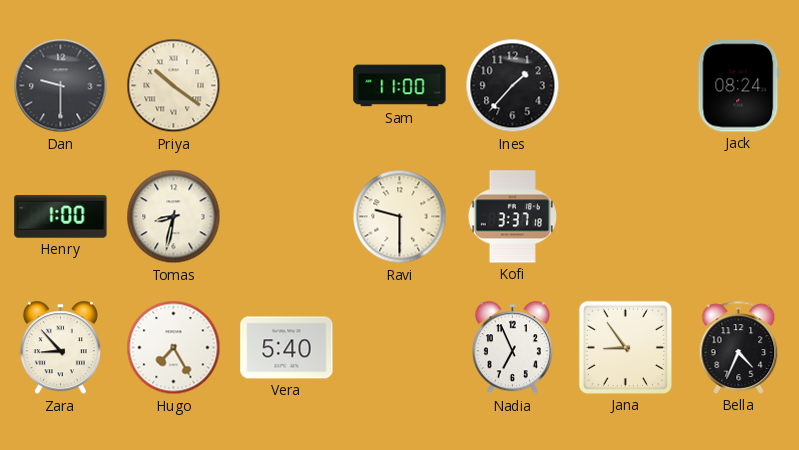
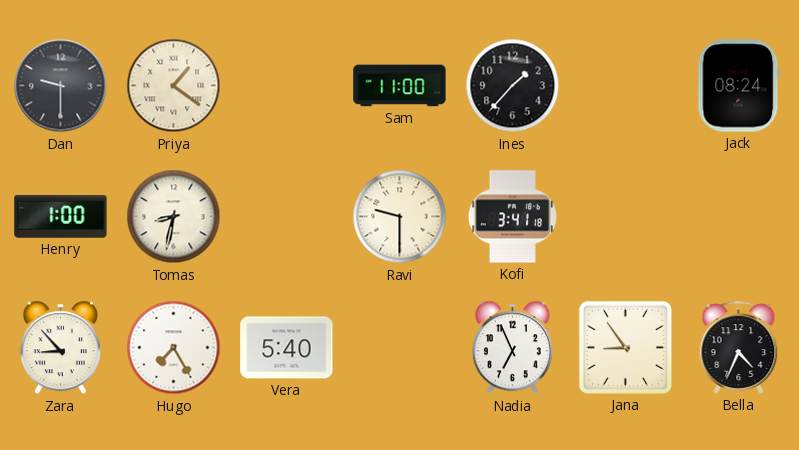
Priya: 10:21 -> 1:21 (174, 86)
Kofi: 3:37 -> 3:41 (512, 217)
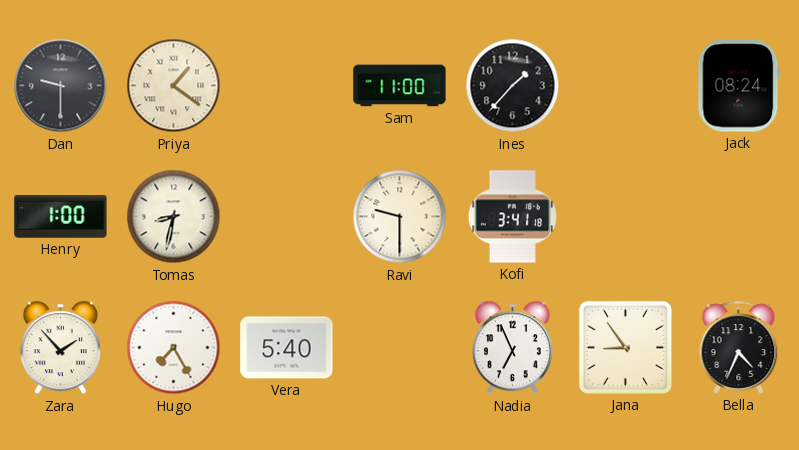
Zara: 8:53 -> 1:53 (60, 348)
